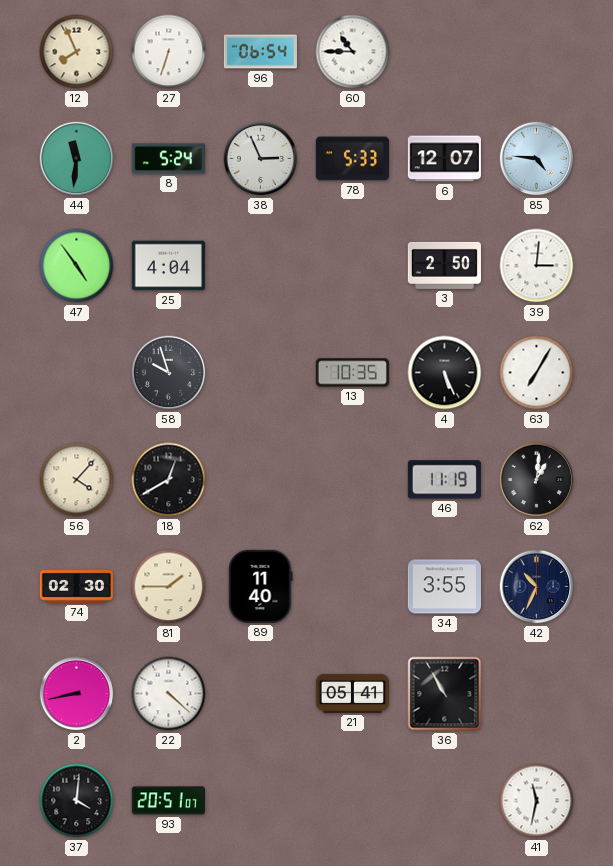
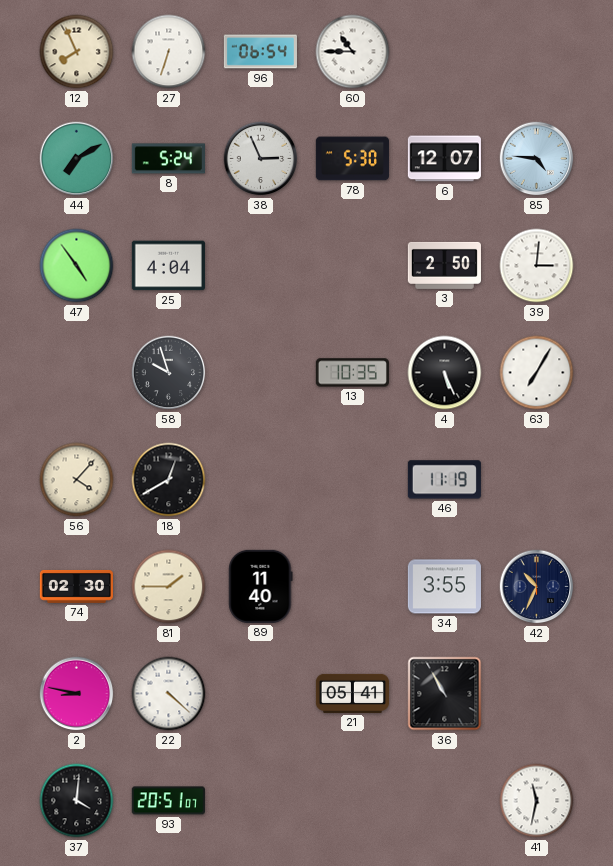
44: 11:31 -> 7:10 (77, 159)
78: 5:33 -> 5:30 (352, 159)
62: 1:01 -> none (537, 480)
2: 8:43 -> 8:47 (77, 694)
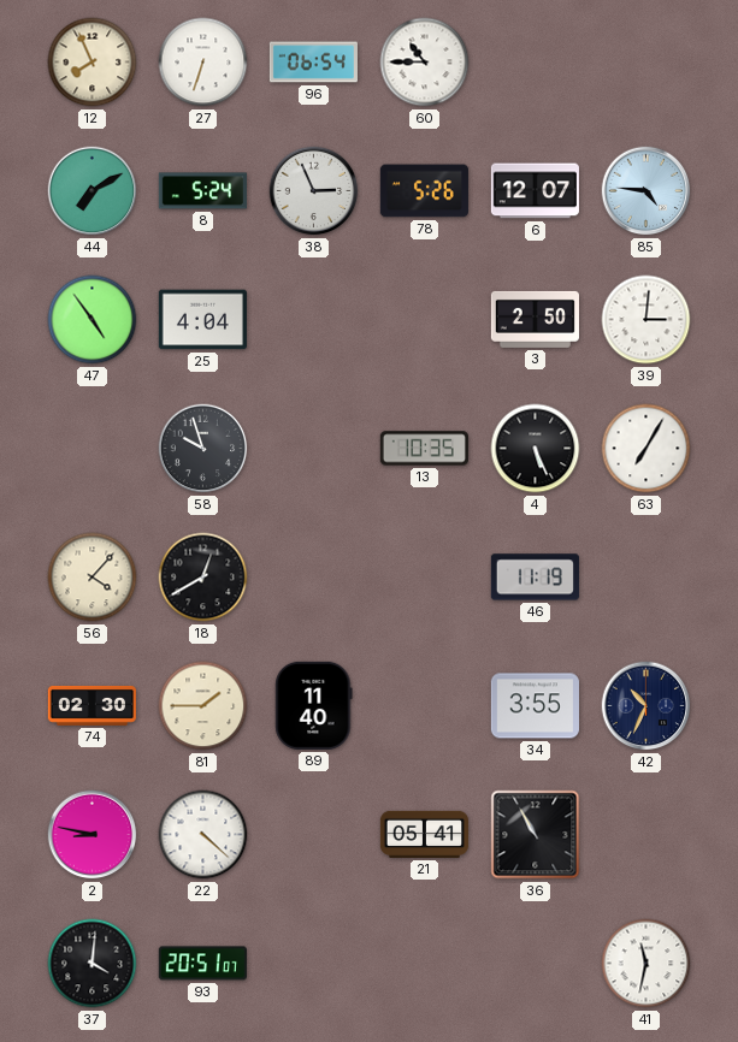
78: 5:30 -> 5:26 (424, 191)
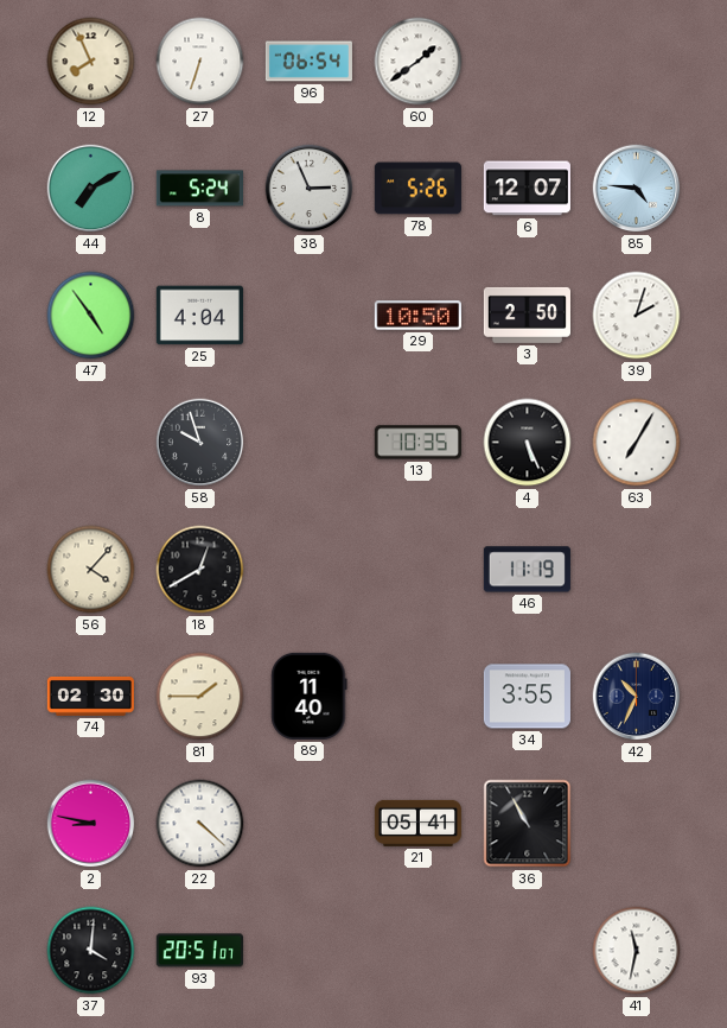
60: 10:45 -> 1:39 (419, 62)
29: none -> 10:50 (417, 316)
39: 3:01 -> 2:03 (637, 316)
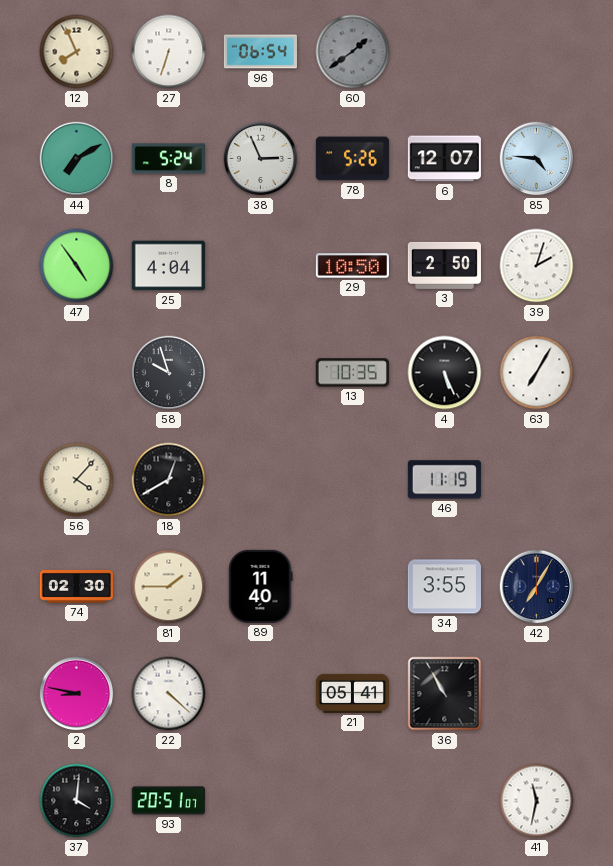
60 dial: white -> grey (353, 52)
42: 10:34 -> 7:05 (537, 587)
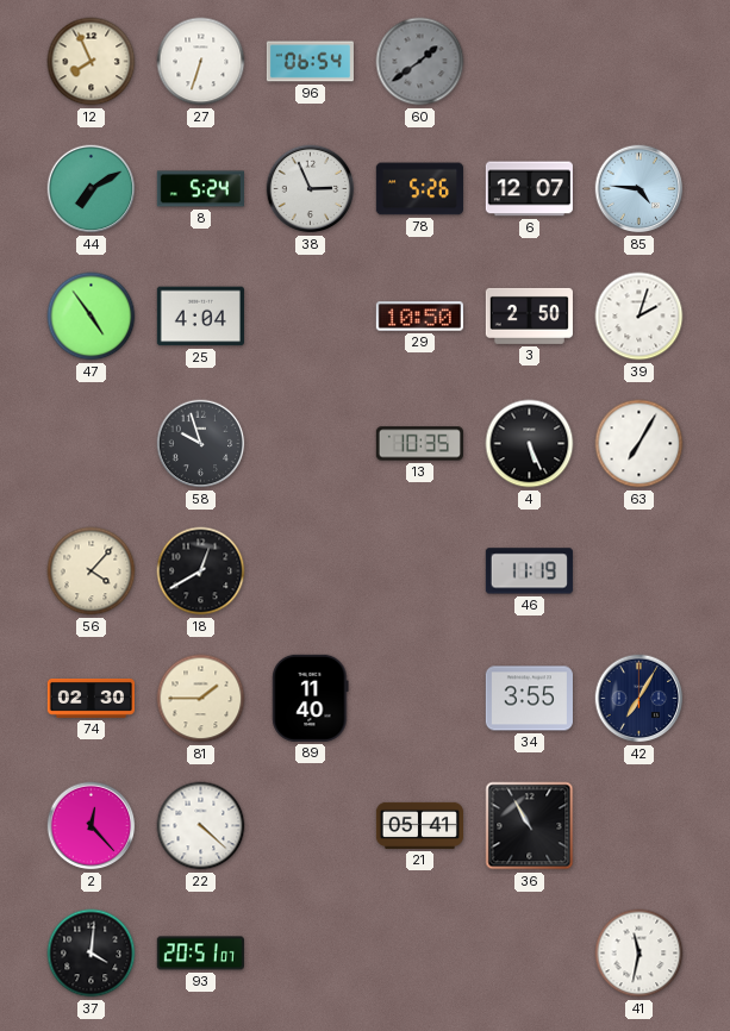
2: 8:47 -> 12:23 (92, 826)
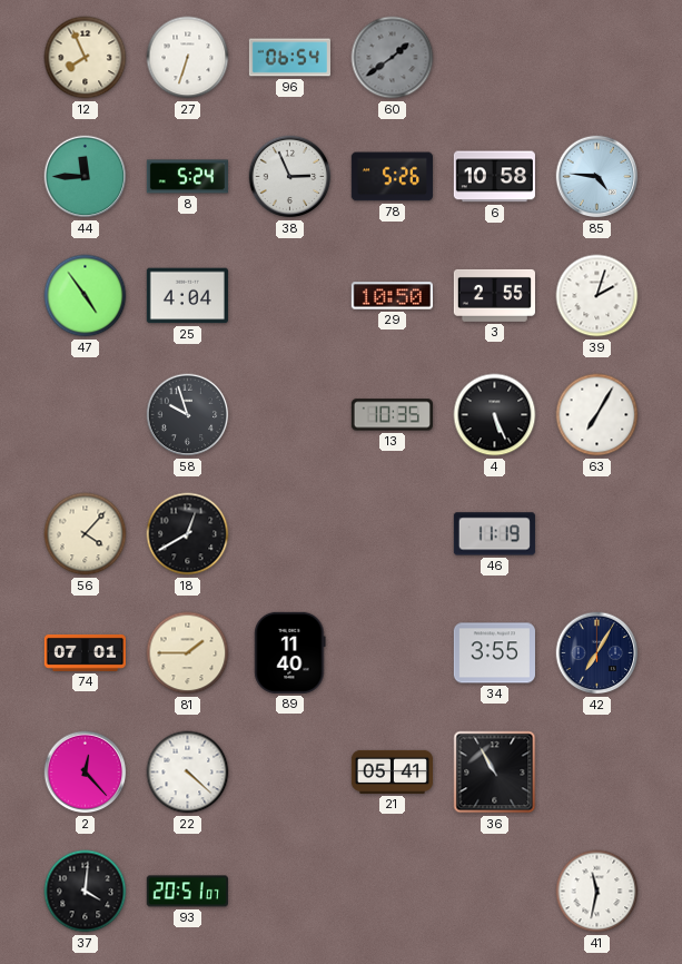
44: 7:10 -> 11:45 (86, 177)
6: 12:07 -> 10:58 (494, 177)
3: 2:50 -> 2:55 (494, 295)
74: 02:30 -> 07:01 (85, 652)
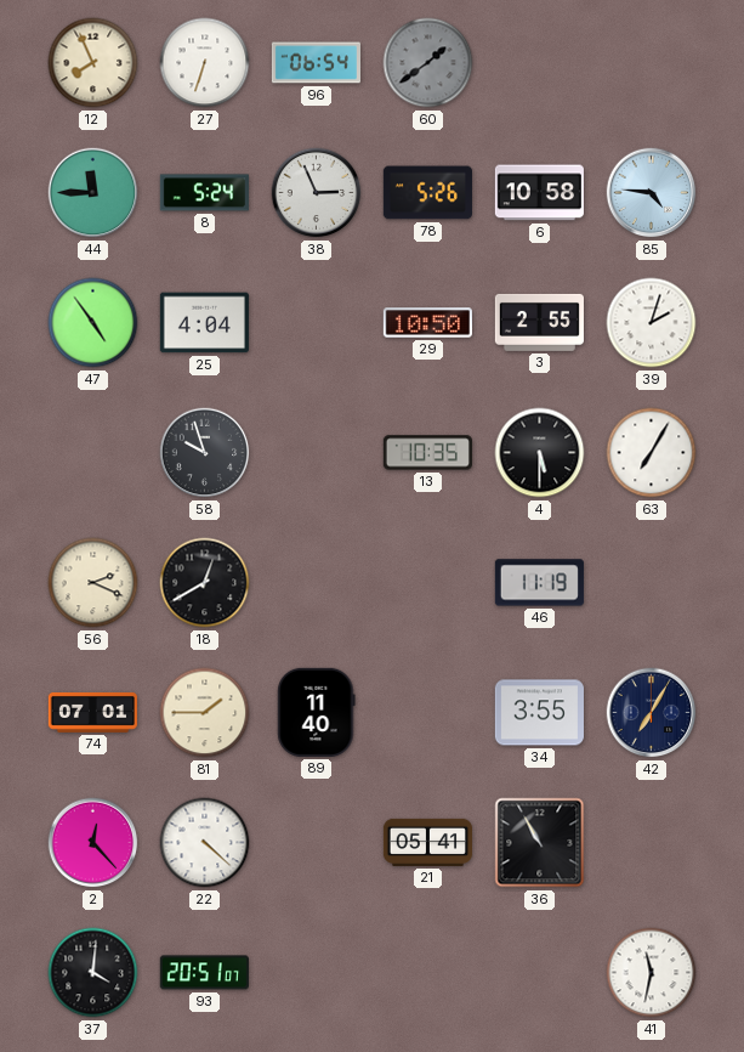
4: 5:26 -> 5:30 (540, 453)
56: 4:07 -> 2:19 (93, 583)
